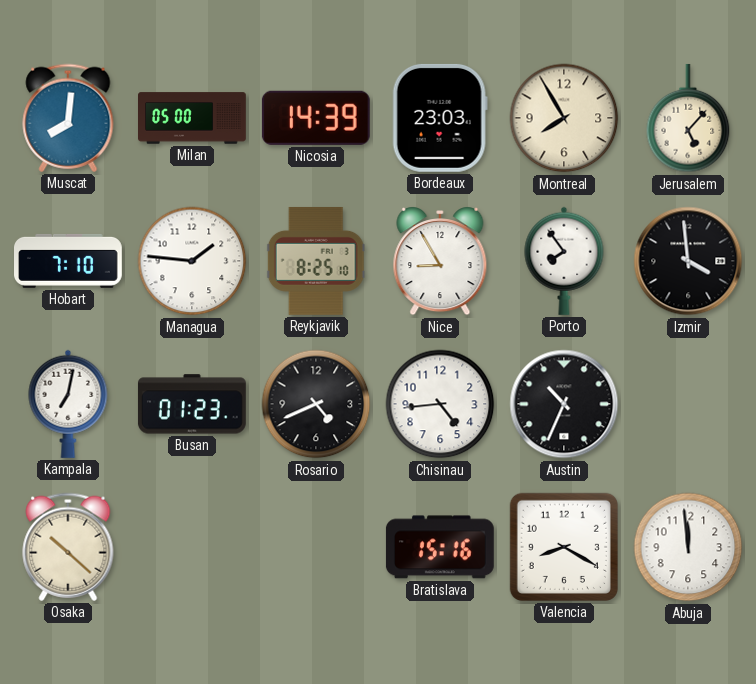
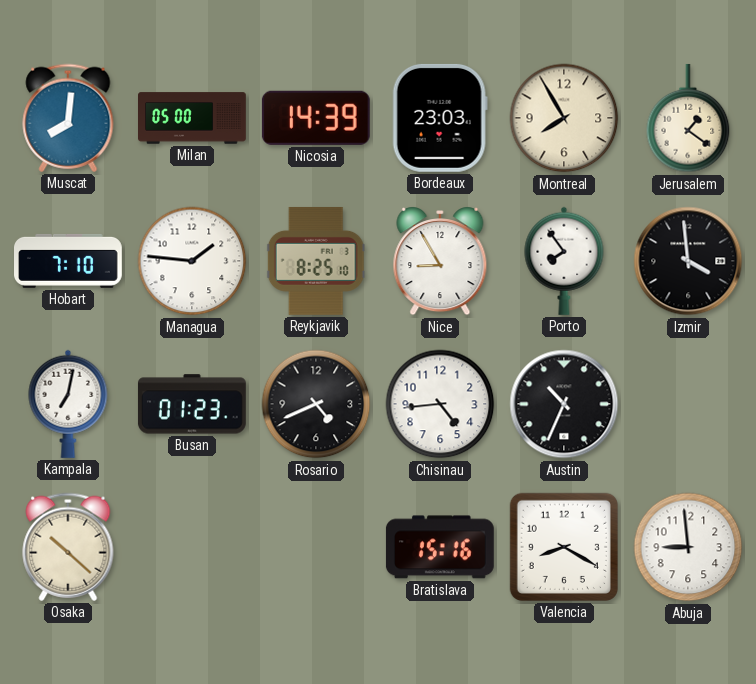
Jerusalem: 5:07 -> 1:21 (688, 119)
Abuja: 11:59 -> 8:59 (688, 547)
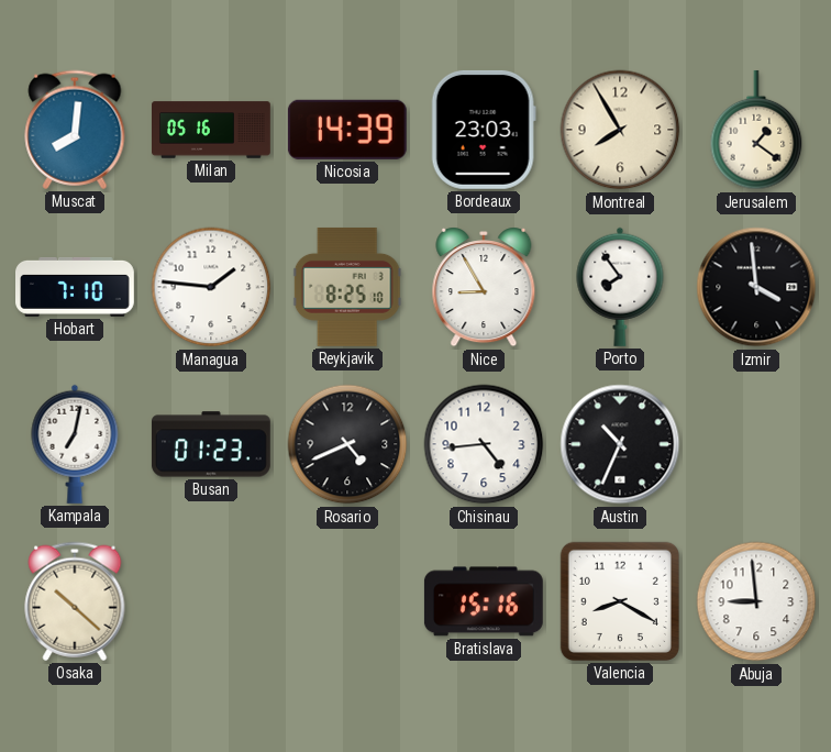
Milan: 05:00 -> 05:16 (212, 130)
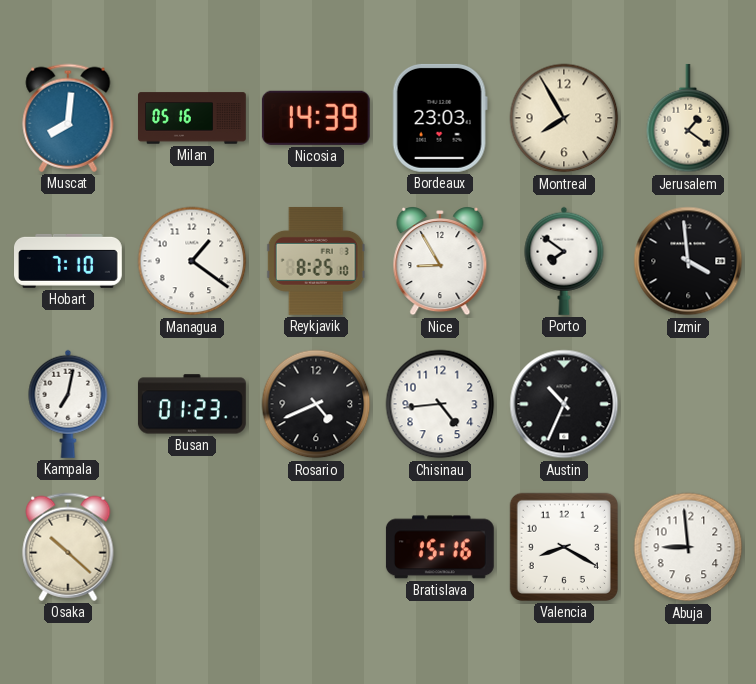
Managua: 1:46 -> 1:21 (192, 261)
Porto: 7:54 -> 7:51 (564, 261)
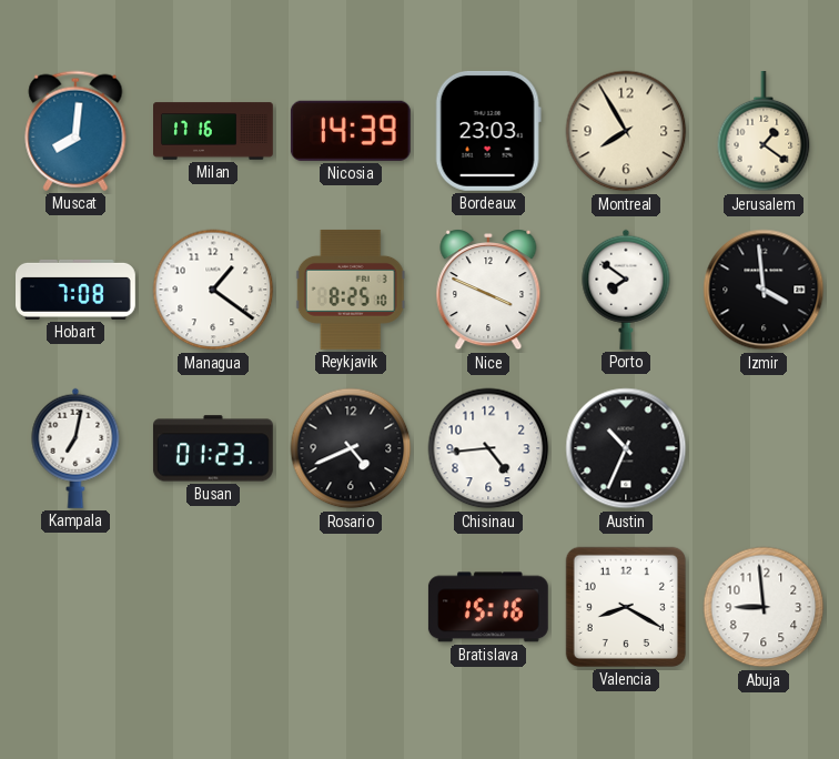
Milan: 05:16 -> 17:16 (214, 131)
Hobart: 7:10 -> 7:08 (77, 290)
Nice: 8:55 -> 3:49 (488, 290)
Osaka: 10:22 -> none (68, 547)
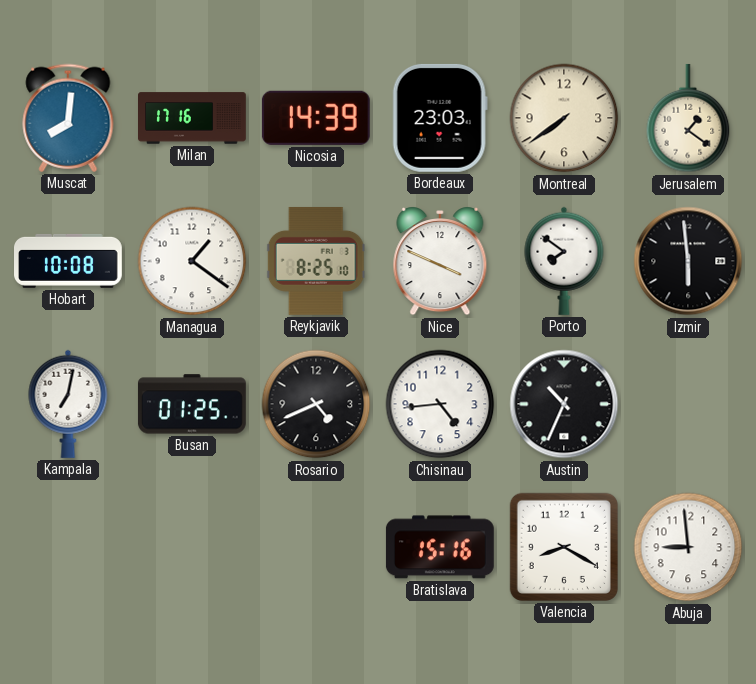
Montreal: 7:55 -> 7:39 (564, 118)
Hobart: 7:08 -> 10:08 (69, 261)
Izmir: 3:59 -> 5:59 (688, 261)
Busan: 01:23 -> 01:25 (192, 404)
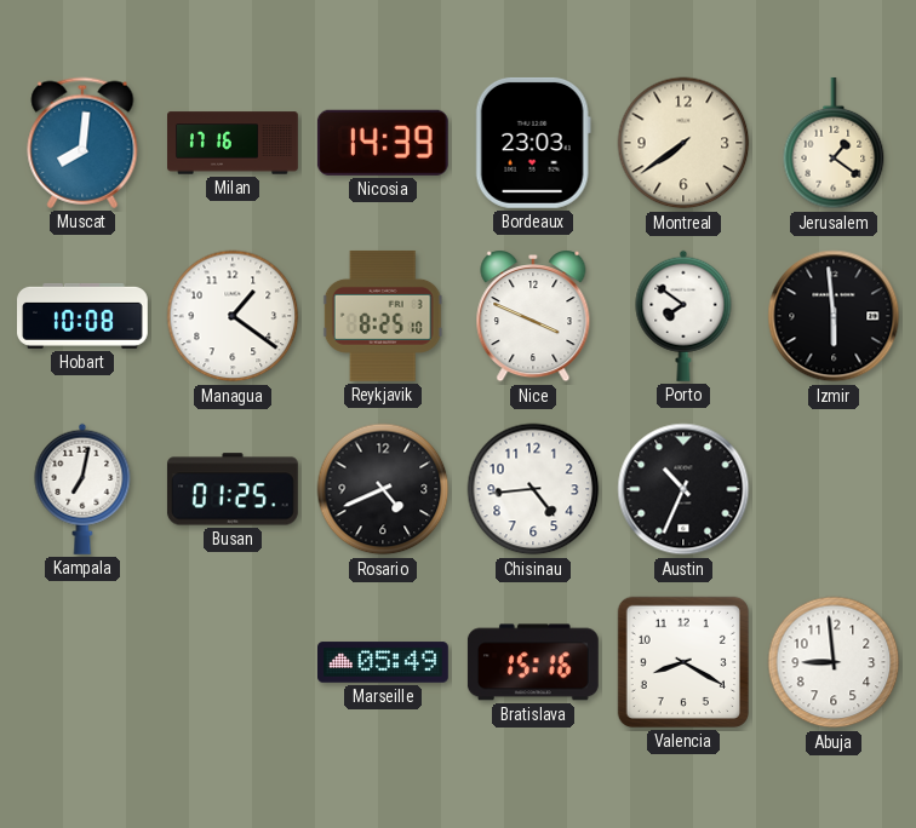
Marseille: none -> 05:49 (384, 662)
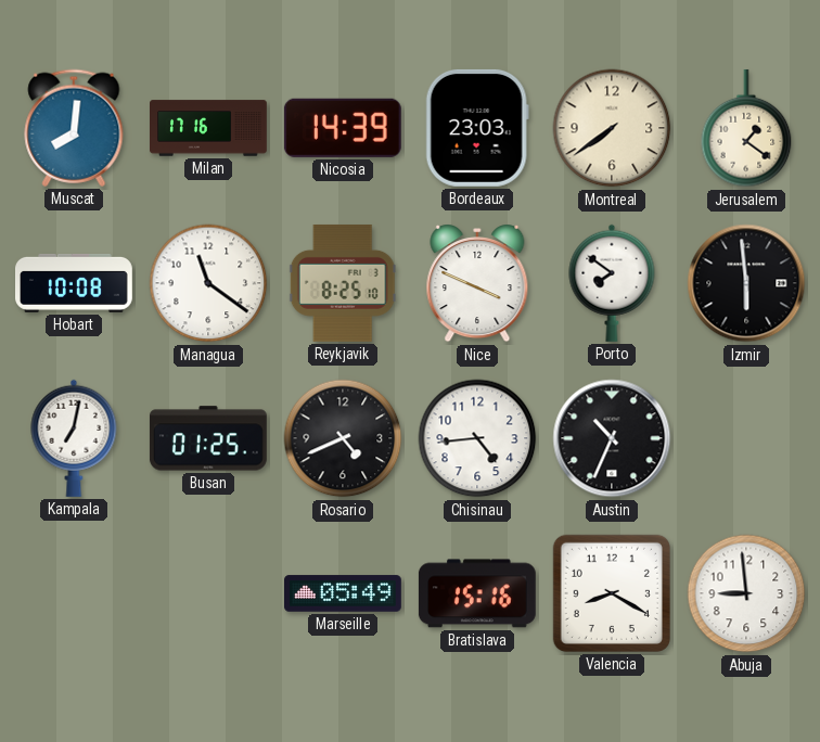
Managua: 1:21 -> 11:21 (208, 283)
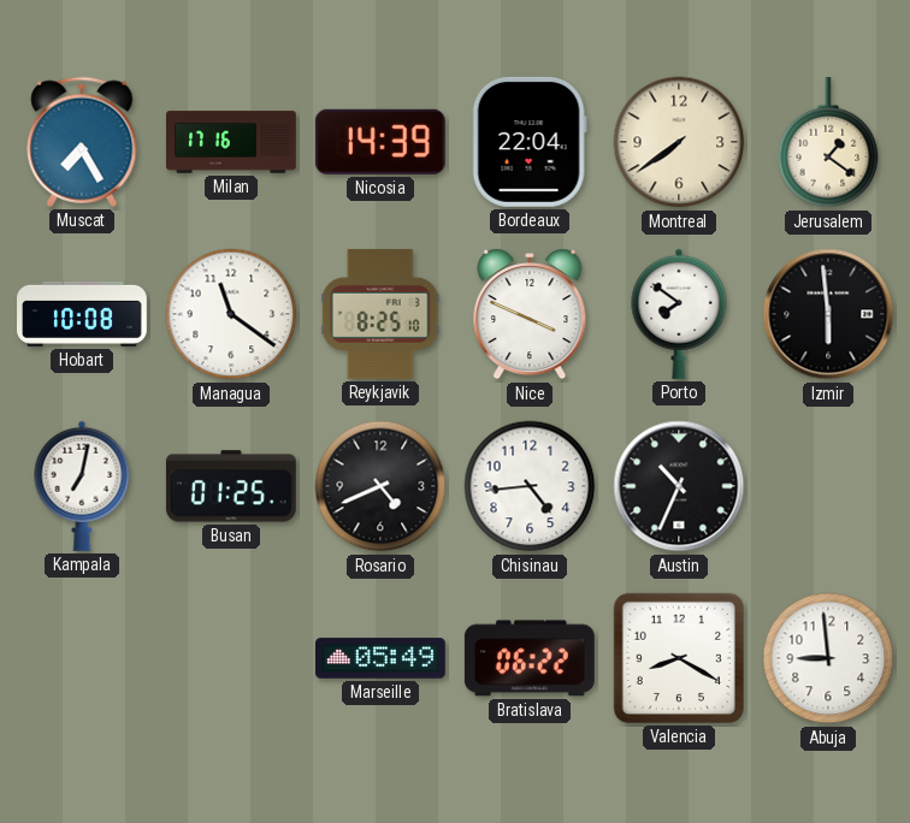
Muscat: 8:01 -> 7:25 (82, 142)
Bordeaux: 23:03 -> 22:04 (530, 142)
Bratislava: 15:16 -> 06:22 (530, 658)
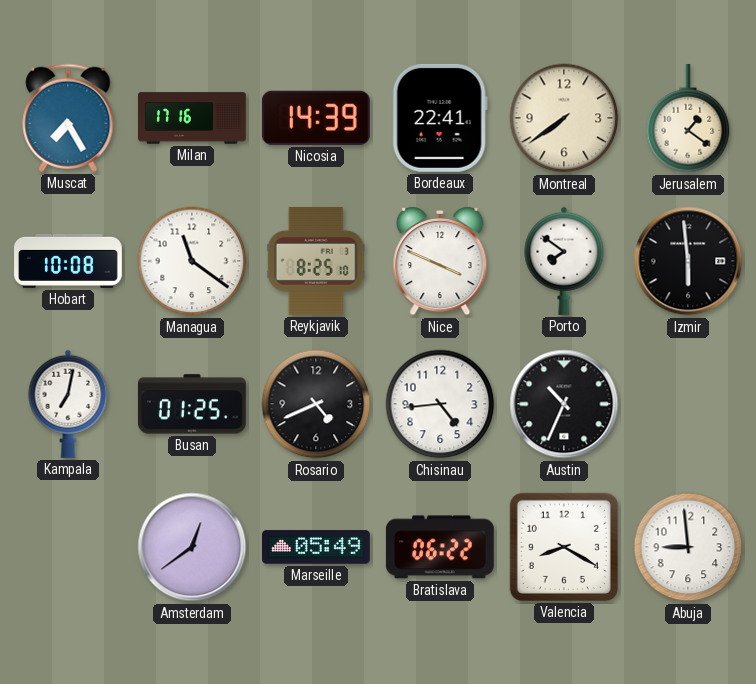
Bordeaux: 22:04 -> 22:41 (440, 118)
Amsterdam: none -> 12:39 (192, 547)
